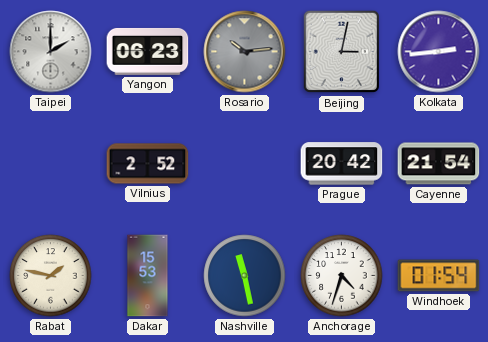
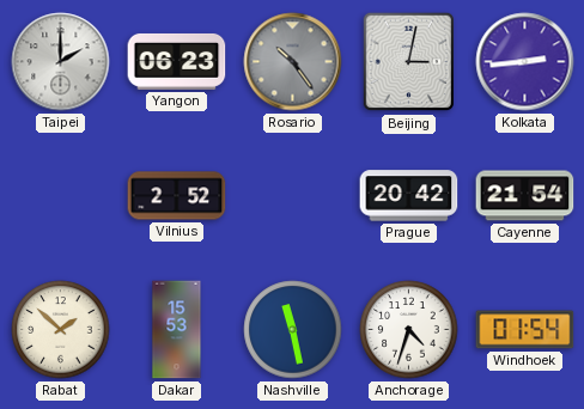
Rosario: 10:14 -> 10:24 (293, 62)
Rabat: 1:47 -> 1:52 (61, 330)
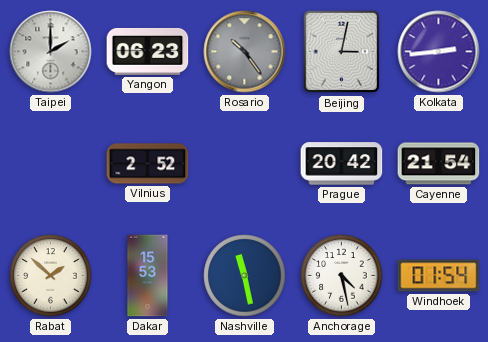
Anchorage: 4:33 -> 4:28 (342, 276)
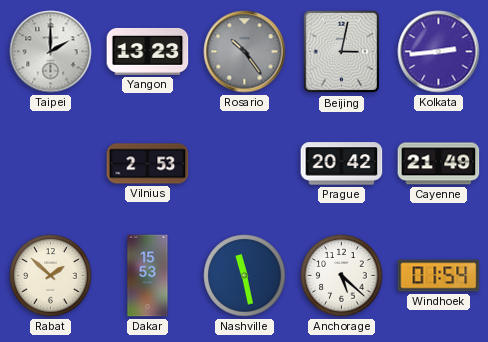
Yangon: 06:23 -> 13:23 (148, 51)
Vilnius: 2:52 -> 2:53 (148, 164)
Cayenne: 21:54 -> 21:49 (439, 164)
Anchorage: 4:28 -> 5:22 (342, 276)
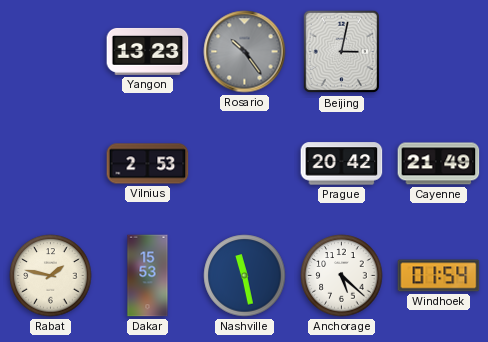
Taipei: 2:00 -> none (51, 52)
Kolkata: 2:44 -> none (439, 52)
Rabat: 1:52 -> 1:47 (51, 276)
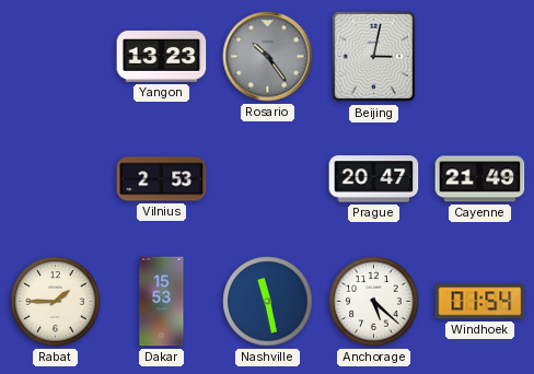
Prague: 20:42 -> 20:47 (374, 179)
Rabat: 1:47 -> 1:45 (56, 302)
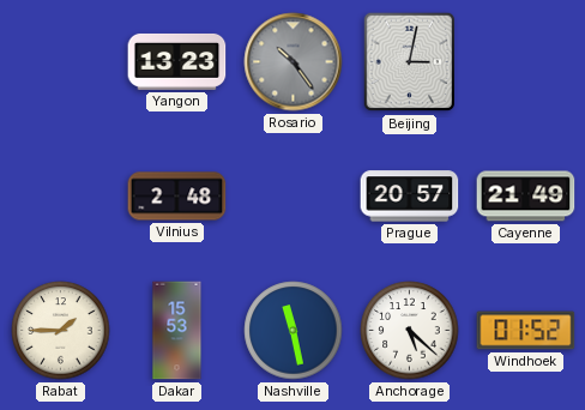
Vilnius: 2:53 -> 2:48 (177, 197)
Prague: 20:47 -> 20:57 (410, 197)
Windhoek: 01:54 -> 01:52 (526, 331)
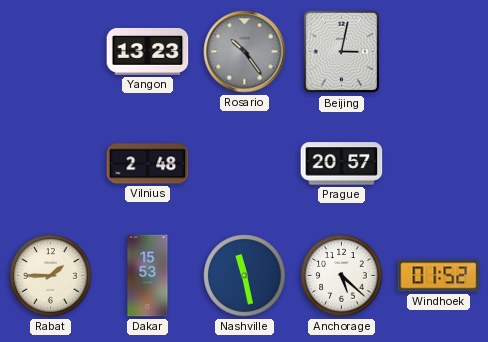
Cayenne: 21:49 -> none (526, 197)
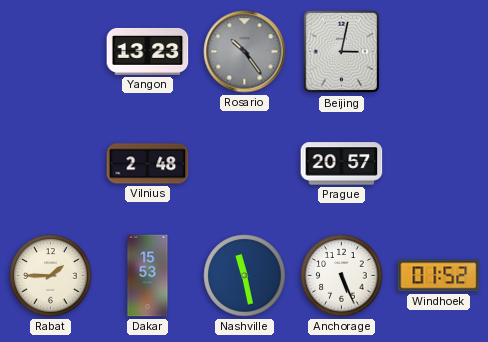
Anchorage: 5:22 -> 5:26 (342, 276)
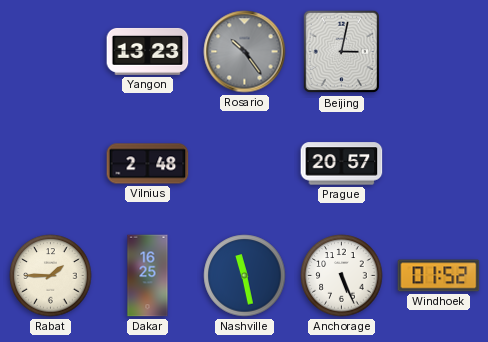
Dakar: 15:53 -> 16:25 (148, 276)
